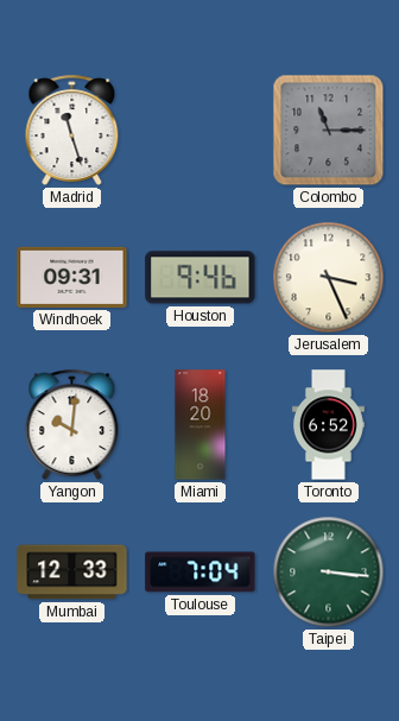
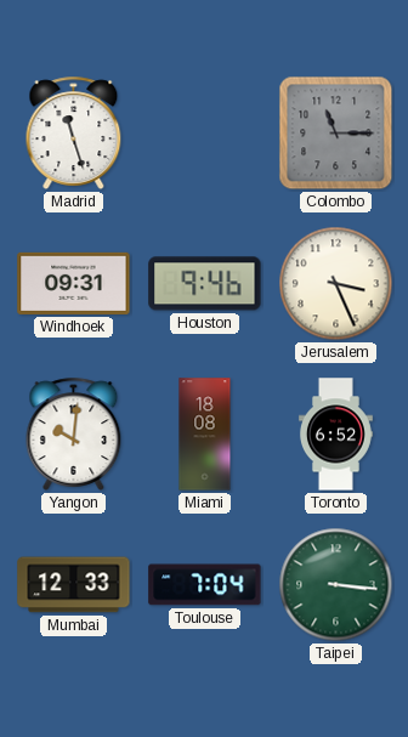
Miami: 18:20 -> 18:08 (205, 435)
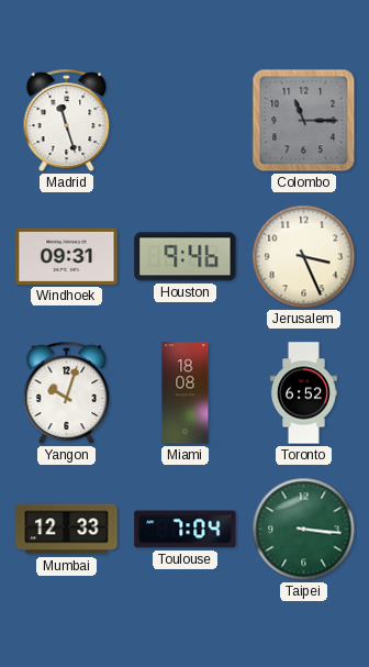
Yangon: 10:01 -> 10:03 (67, 392)
